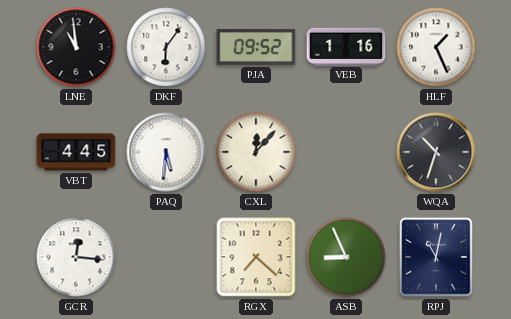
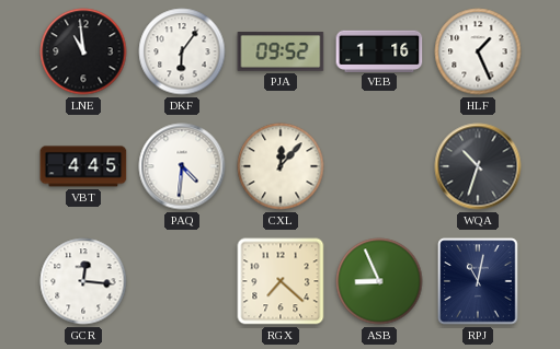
PAQ: 5:31 -> 4:31 (182, 166)
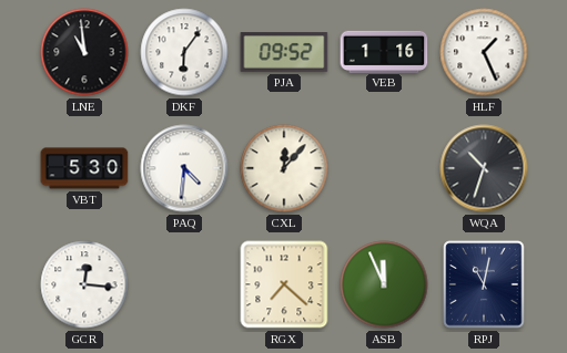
VBT: 4:45 -> 5:30 (84, 168)
ASB: 8:56 -> 11:56 (384, 284)
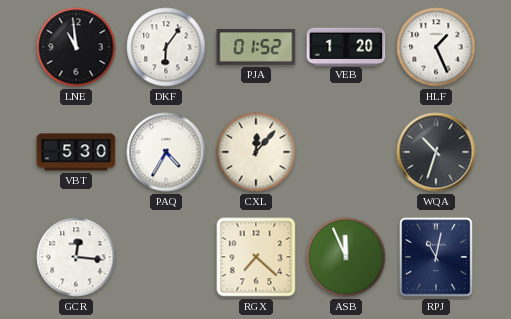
PJA: 09:52 -> 01:52 (256, 47)
VEB: 1:16 -> 1:20 (346, 46)
PAQ: 4:31 -> 4:35 (166, 152)
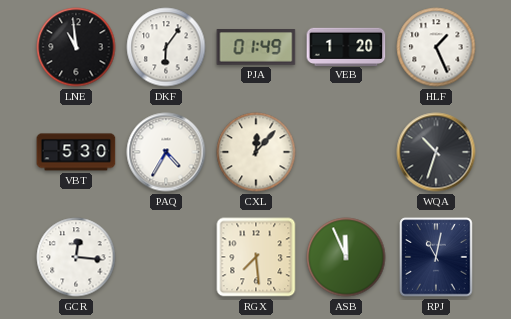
PJA: 01:52 -> 01:49 (256, 47)
RGX: 7:22 -> 7:29 (256, 257)
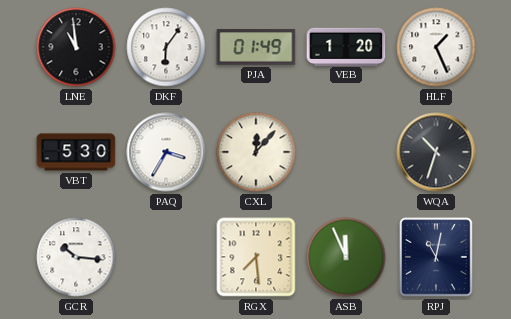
PAQ: 4:35 -> 3:35 (166, 152)
GCR: 12:16 -> 10:16 (76, 257)
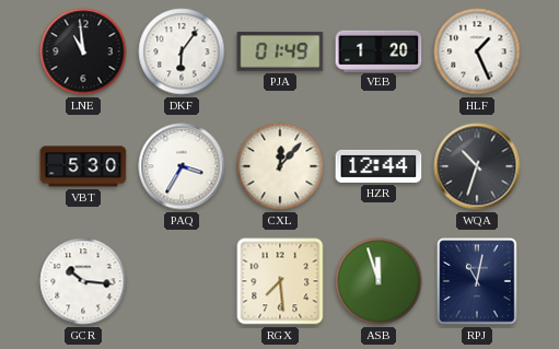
HZR: none -> 12:44 (379, 166)
ASB: 11:56 -> 11:57 (379, 281)
